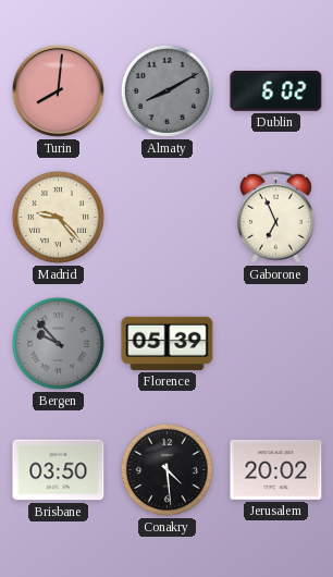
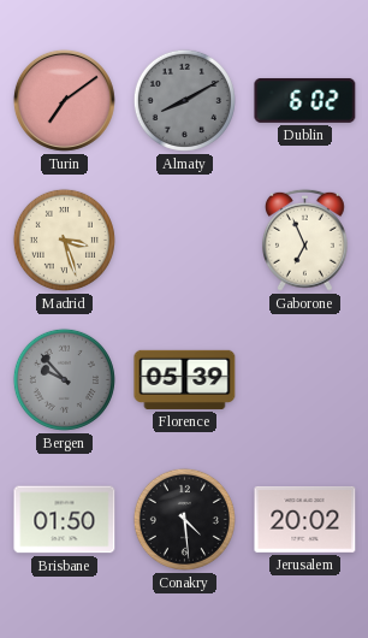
Turin: 8:01 -> 7:09 (64, 100)
Madrid: 9:23 -> 3:27 (64, 240)
Brisbane: 03:50 -> 01:50 (65, 520)
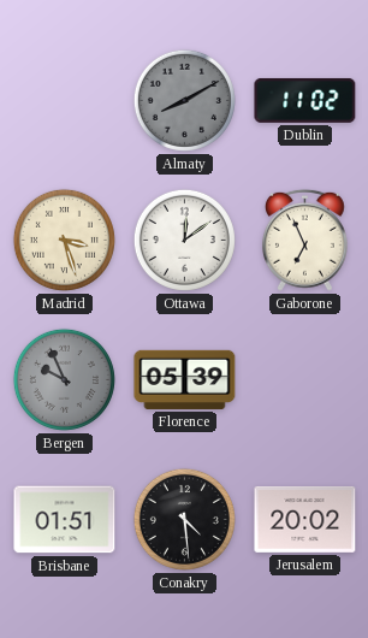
Turin: 7:09 -> none (64, 100)
Dublin: 6:02 -> 11:02 (305, 100)
Ottawa: none -> 12:09 (184, 240)
Bergen: 9:53 -> 9:56 (64, 379)
Brisbane: 01:50 -> 01:51 (65, 520)
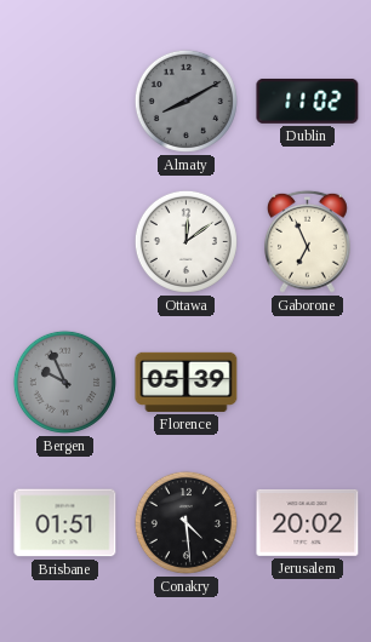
Madrid: 3:27 -> none (64, 240)
